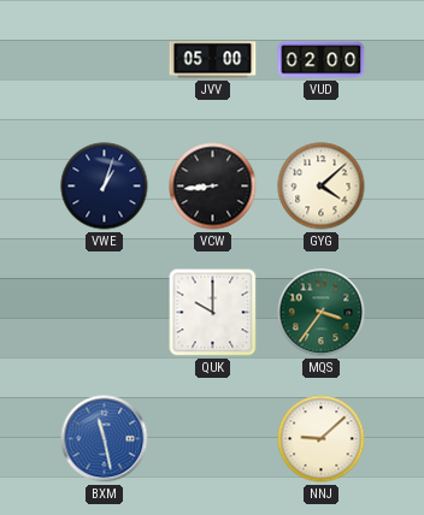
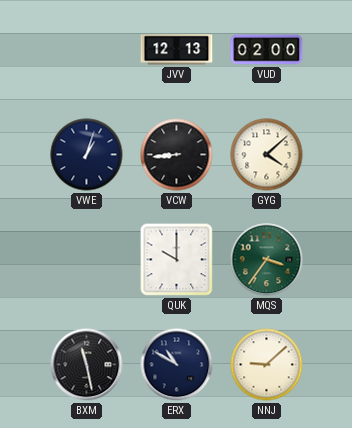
JVV: 05:00 -> 12:13 (177, 50)
BXM dial: blue -> black (87, 365)
ERX: none -> 10:50 (177, 365)
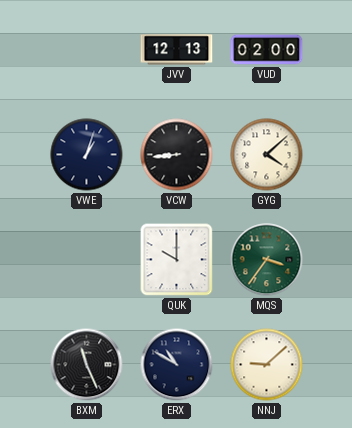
BXM: 11:28 -> 11:26 (87, 365)
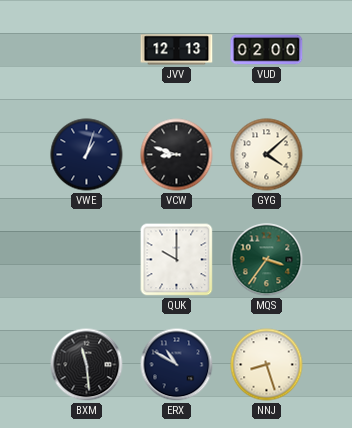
VCW: 8:44 -> 8:48 (177, 155)
BXM: 11:26 -> 11:29 (87, 365)
NNJ: 9:08 -> 8:27 (267, 365)
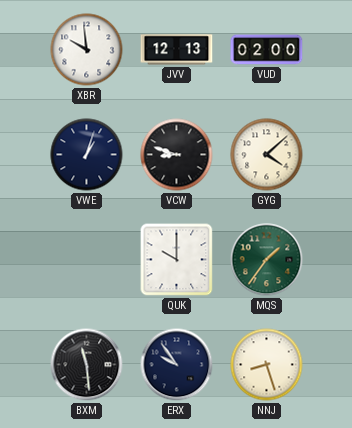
XBR: none -> 9:59 (87, 50)
MQS: 3:36 -> 1:36 (267, 260)
ERX: 10:50 -> 9:54 (177, 365)
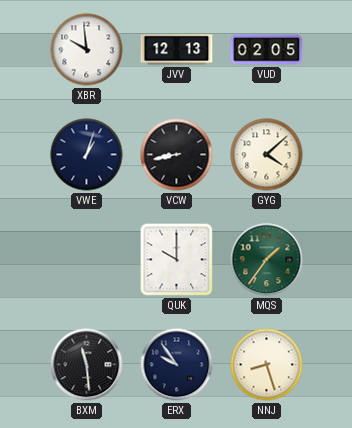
VUD: 02:00 -> 02:05 (267, 50)
VCW: 8:48 -> 8:43 (177, 155)
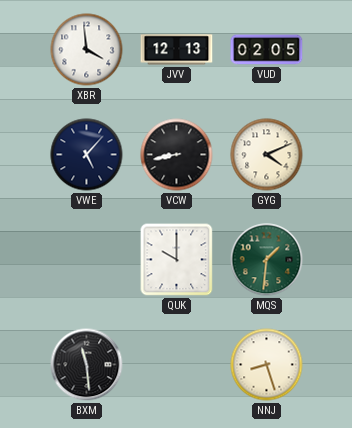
XBR: 9:59 -> 3:59 (87, 50)
VWE: 1:03 -> 5:07 (87, 155)
GYG: 4:08 -> 4:11 (267, 155)
MQS: 1:36 -> 1:31 (267, 260)
ERX: 9:54 -> none (177, 365)
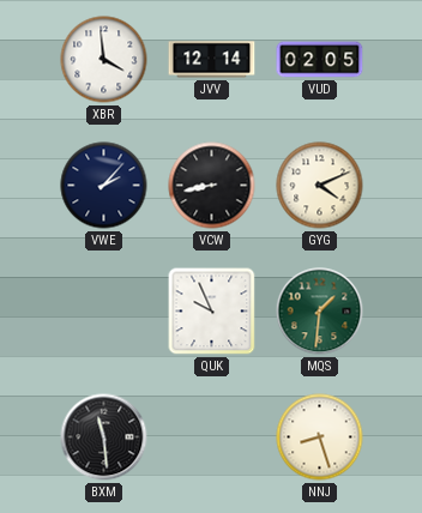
JVV: 12:13 -> 12:14 (212, 60)
VWE: 5:07 -> 2:07 (104, 186)
QUK: 10:00 -> 9:56 (212, 312)
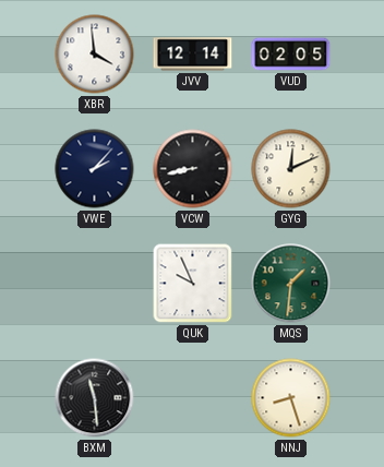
GYG: 4:11 -> 12:11 (291, 169)
